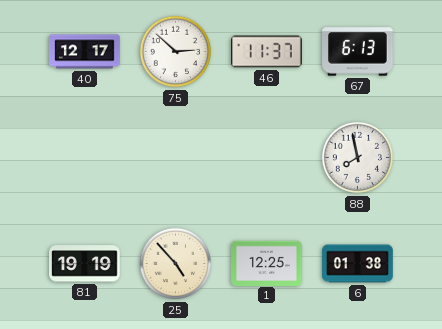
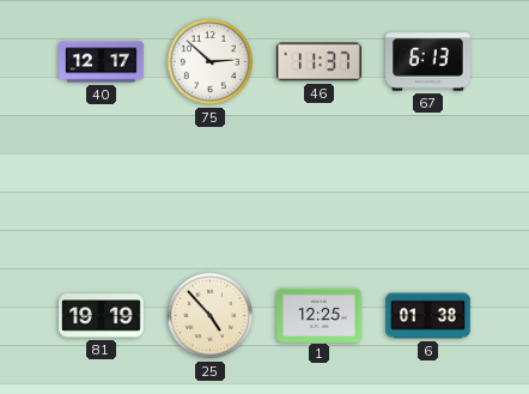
88: 7:58 -> none (358, 158)
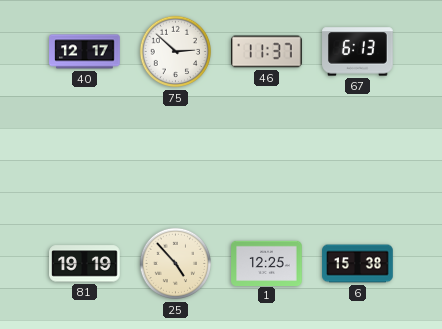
6: 01:38 -> 15:38 (358, 264)
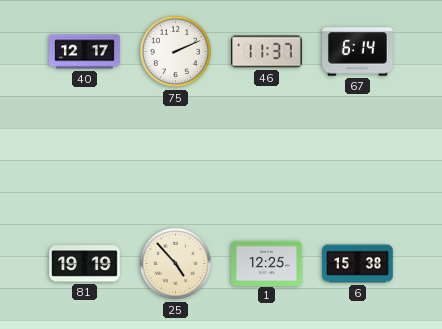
75: 2:52 -> 2:11 (176, 52)
67: 6:13 -> 6:14 (358, 52)
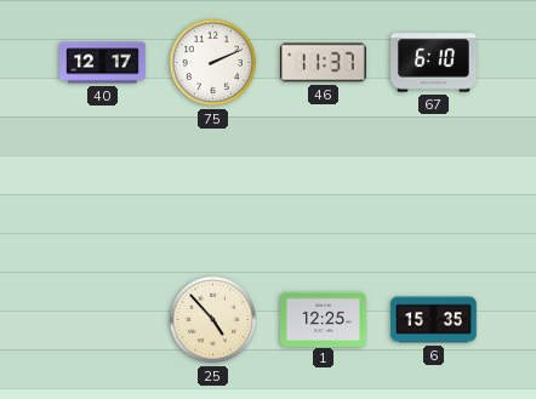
67: 6:14 -> 6:10 (434, 63)
81: 19:19 -> none (85, 264)
6: 15:38 -> 15:35 (434, 320)
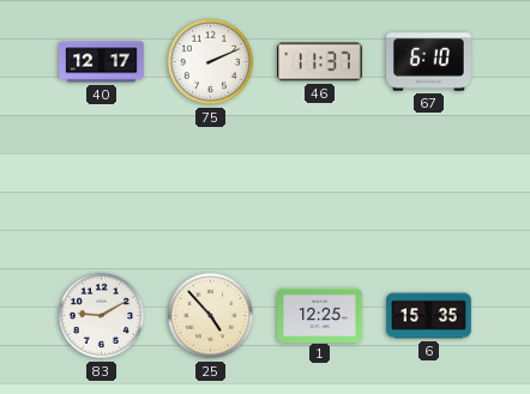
83: none -> 9:10 (102, 316)
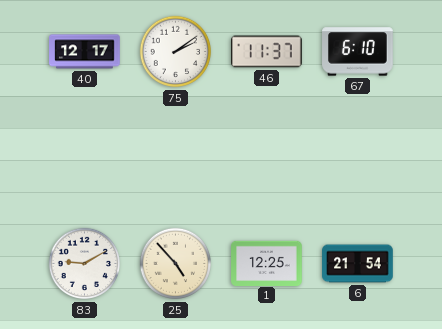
75: 2:11 -> 2:09 (176, 52)
6: 15:35 -> 21:54 (358, 264)
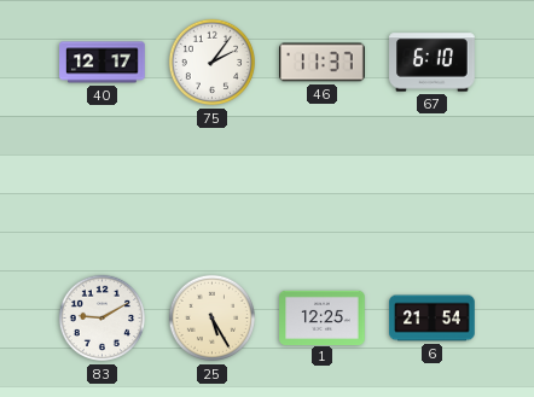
75: 2:09 -> 2:06 (213, 63)
25: 4:53 -> 5:25 (213, 319)
